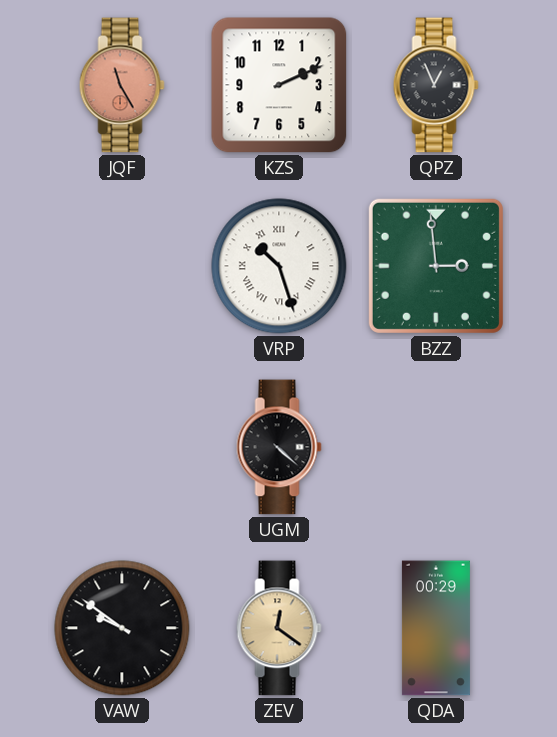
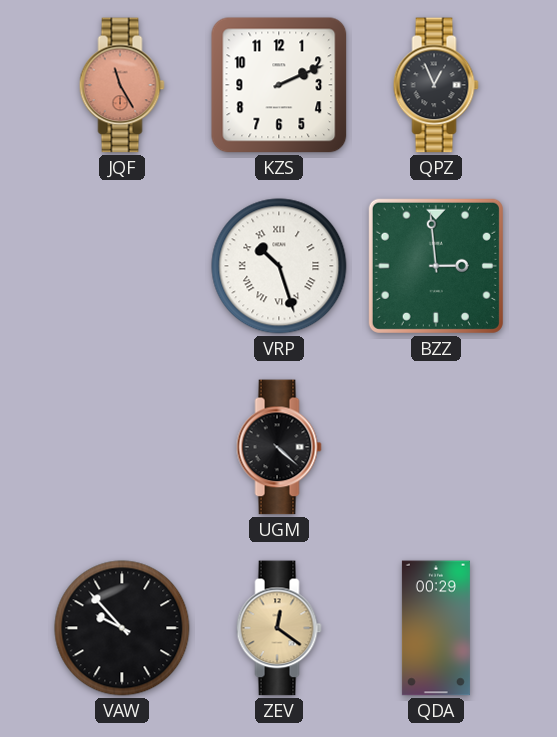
VAW: 9:51 -> 9:53 (122, 628)
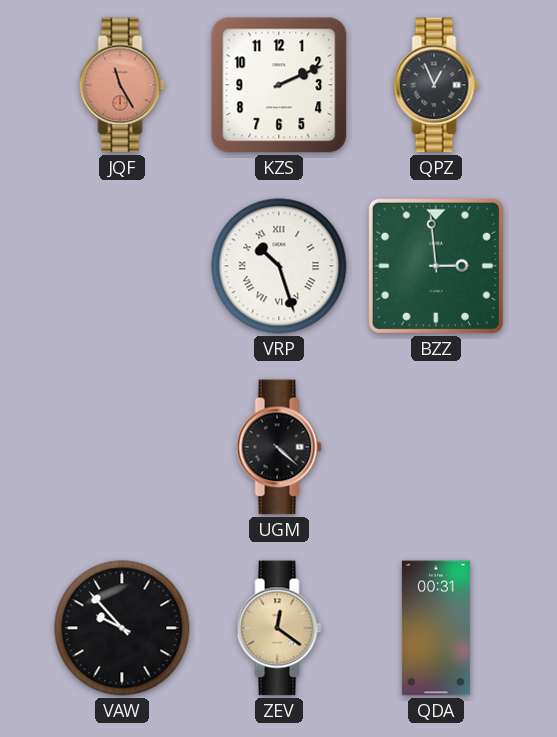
QDA: 00:29 -> 00:31 (436, 628)
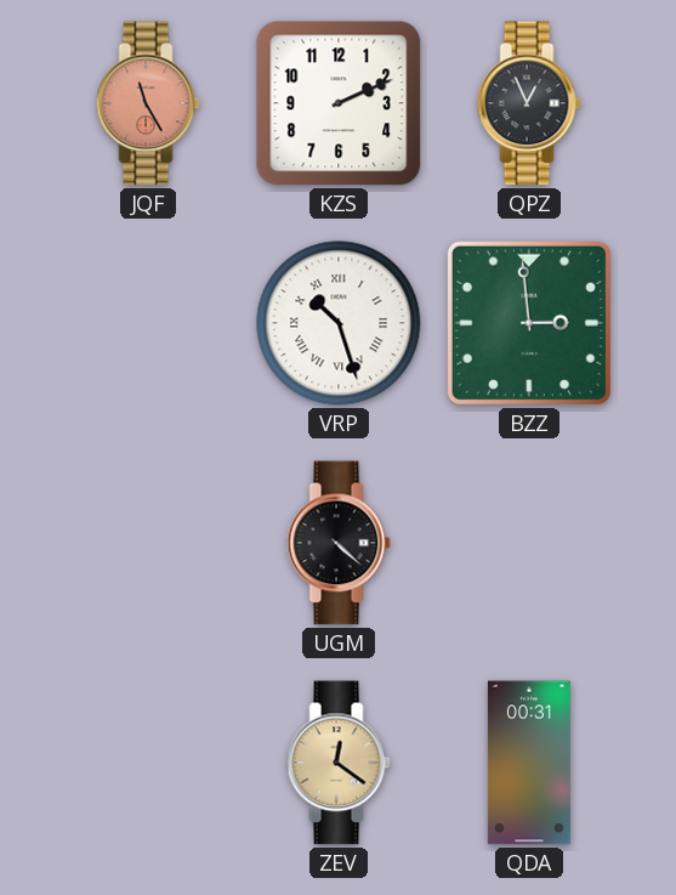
VAW: 9:53 -> none (122, 628)
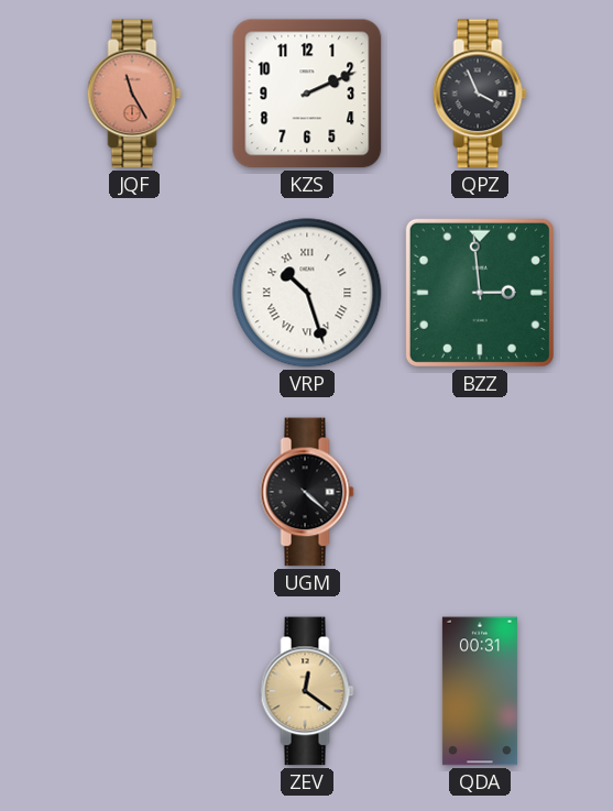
QPZ: 12:56 -> 3:56 (480, 94)
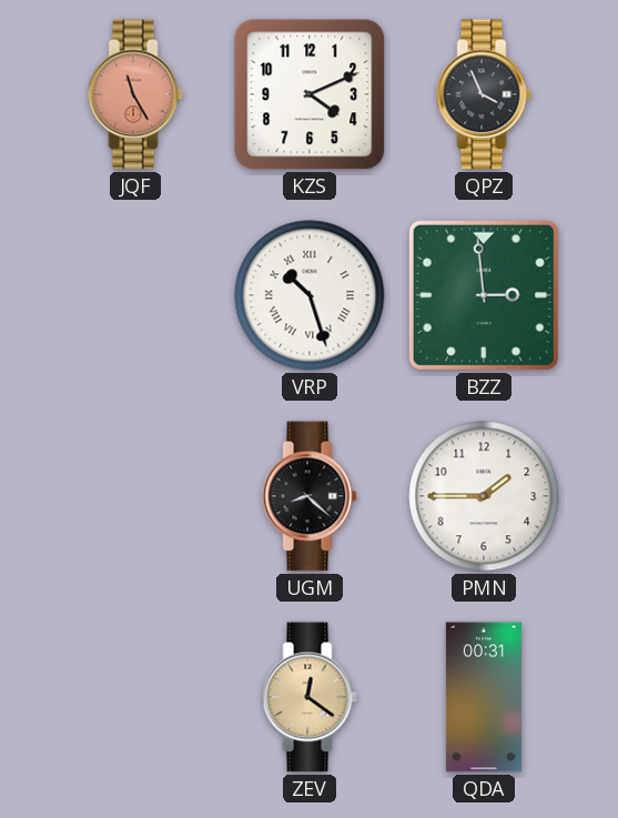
KZS: 2:11 -> 4:11 (310, 94)
UGM: 4:22 -> 8:22 (310, 496)
PMN: none -> 1:45 (484, 496)
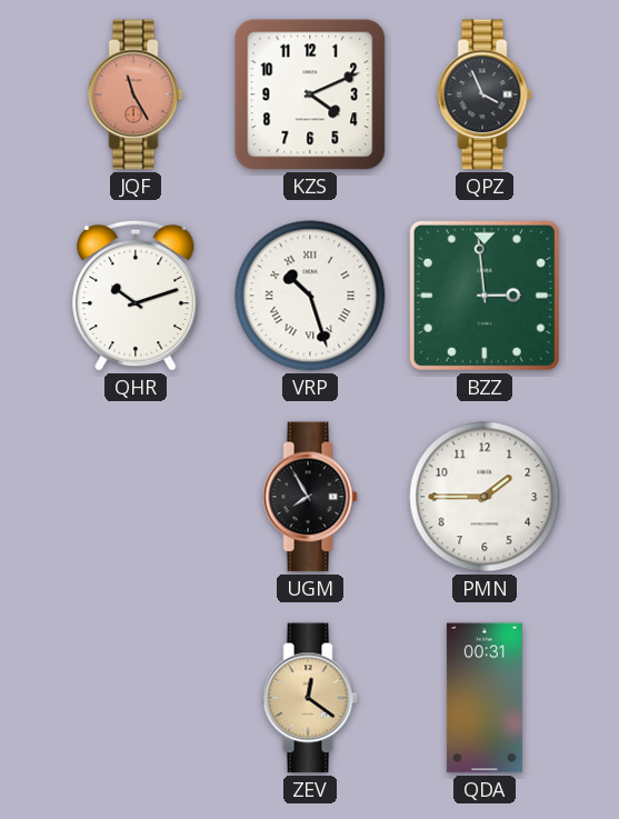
QHR: none -> 10:12 (136, 296)
UGM: 8:22 -> 7:55 (310, 497)
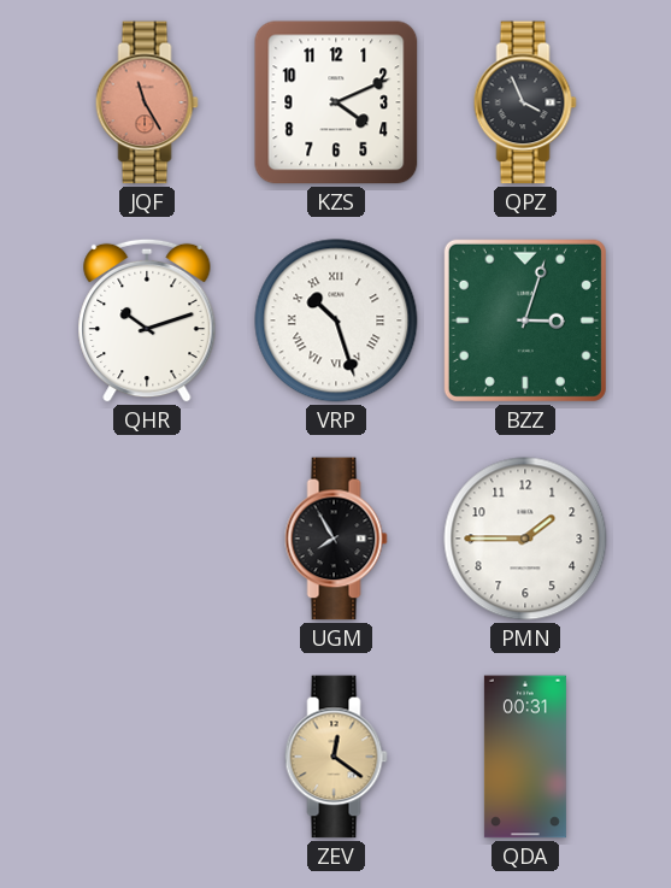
BZZ: 2:59 -> 3:03 (525, 320)
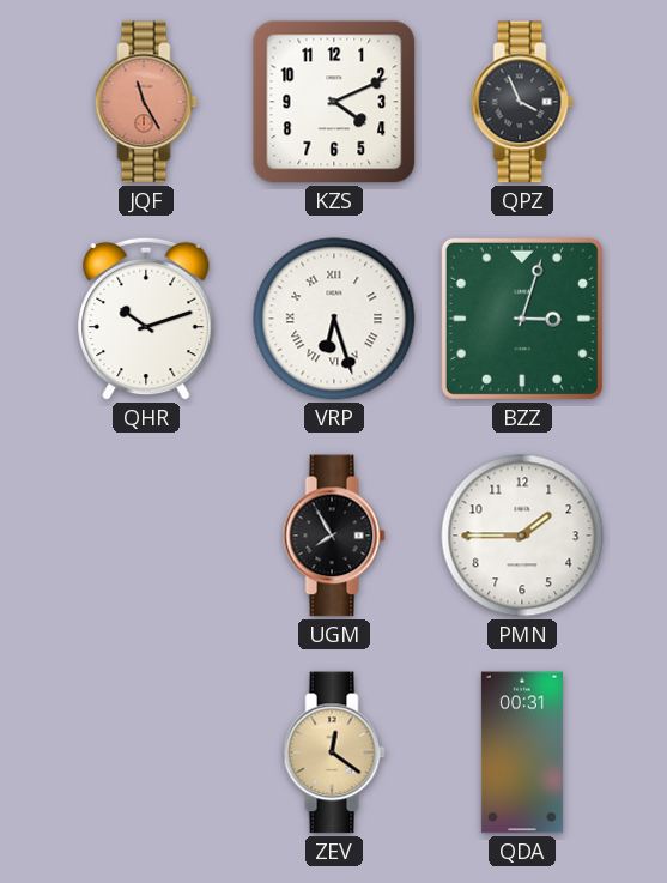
VRP: 10:27 -> 6:27 (334, 319)
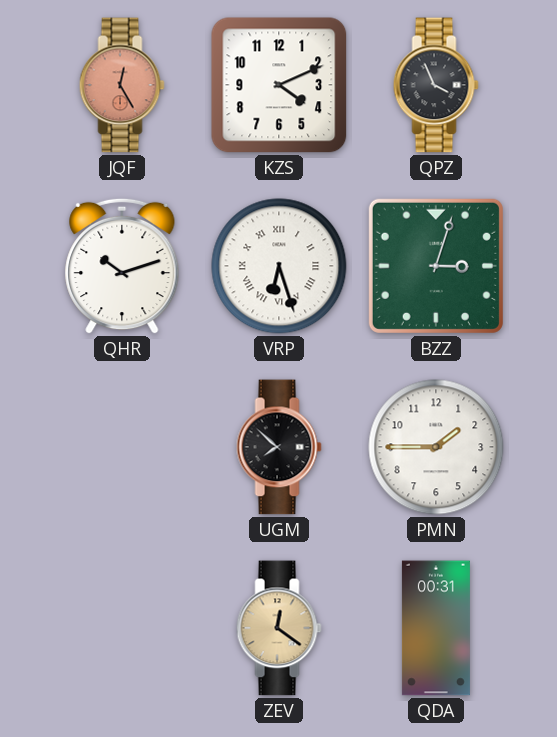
JQF: 11:25 -> 12:25 (122, 85)
UGM: 7:55 -> 7:52 (279, 447)
